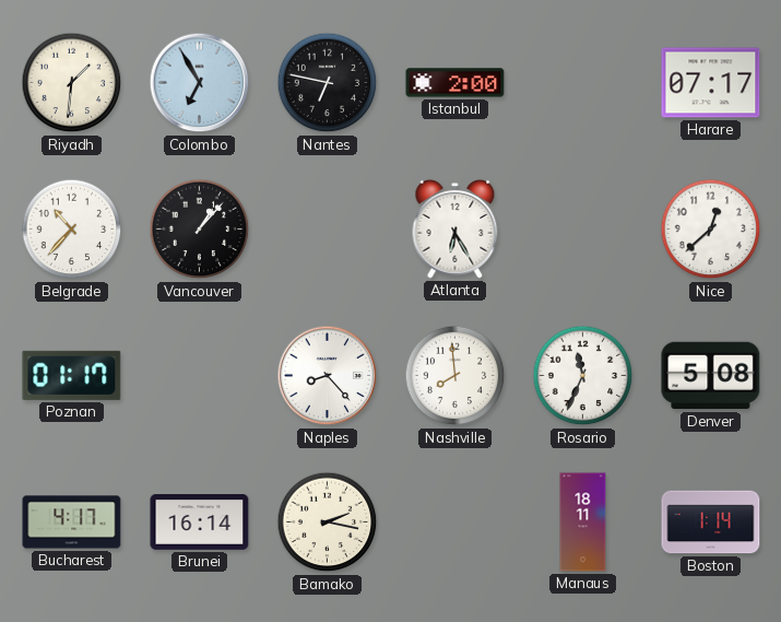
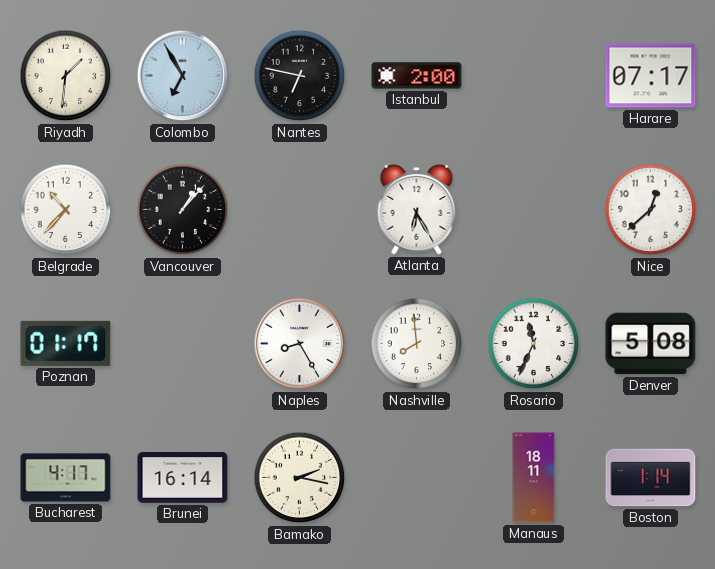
Naples: 8:23 -> 8:25 (300, 344)
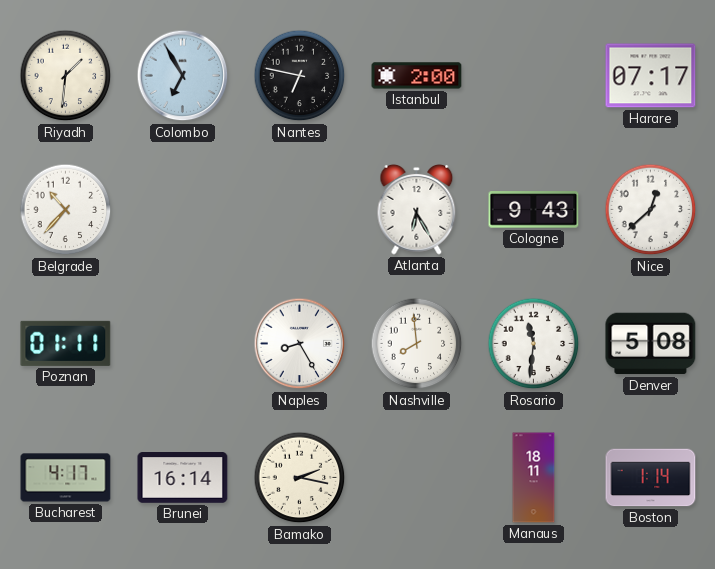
Vancouver: 1:07 -> none (183, 210)
Cologne: none -> 9:43 (534, 210)
Poznan: 01:17 -> 01:11 (66, 343)
Rosario: 11:34 -> 11:31 (534, 344)
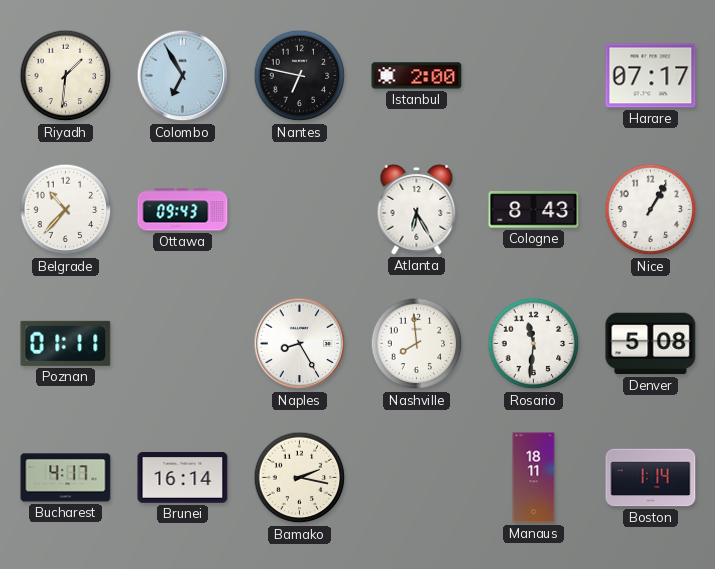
Ottawa: none -> 09:43 (183, 210)
Cologne: 9:43 -> 8:43 (534, 210)
Nice: 12:38 -> 1:05 (651, 210)
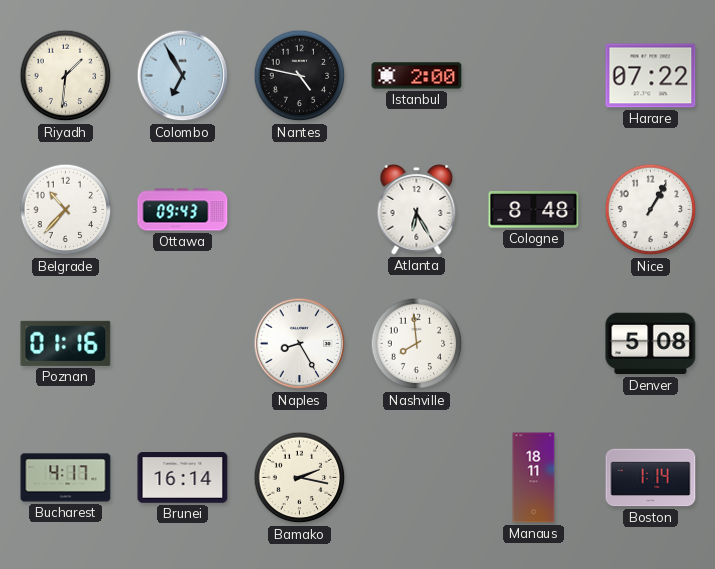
Nantes: 6:47 -> 4:47 (300, 76)
Harare: 07:17 -> 07:22 (651, 76)
Cologne: 8:43 -> 8:48 (534, 210)
Poznan: 01:11 -> 01:16 (66, 343)
Rosario: 11:31 -> none (534, 344)
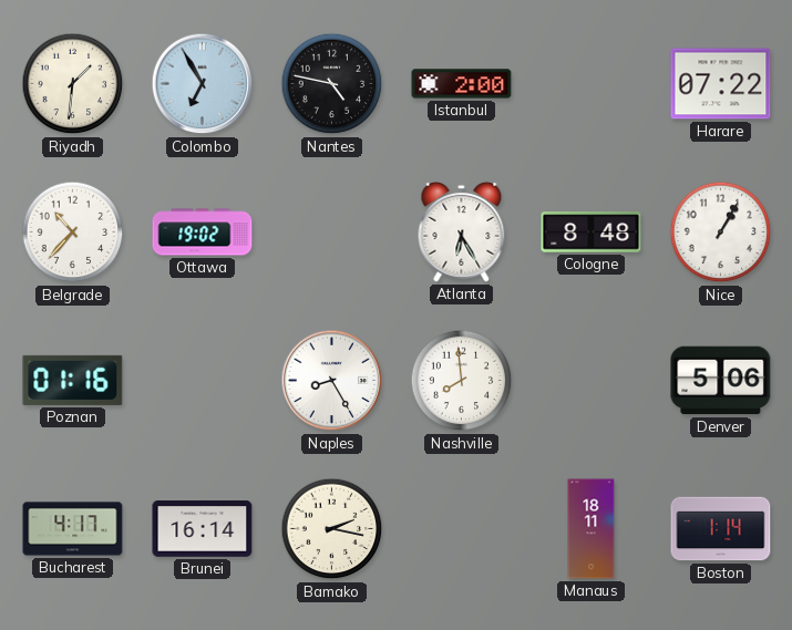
Ottawa: 09:43 -> 19:02 (203, 233)
Denver: 5:08 -> 5:06 (721, 381)
